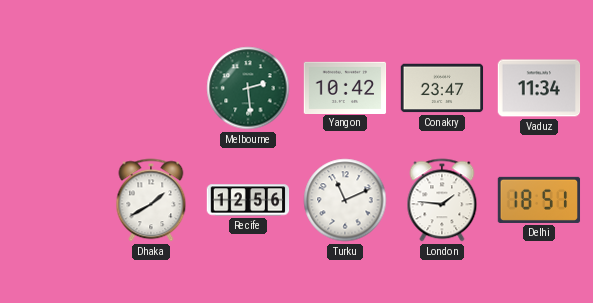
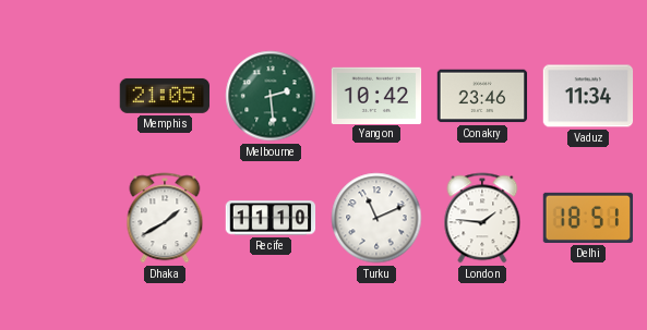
Memphis: none -> 21:05 (165, 96)
Conakry: 23:47 -> 23:46 (482, 96)
Recife: 12:56 -> 11:10 (271, 218)
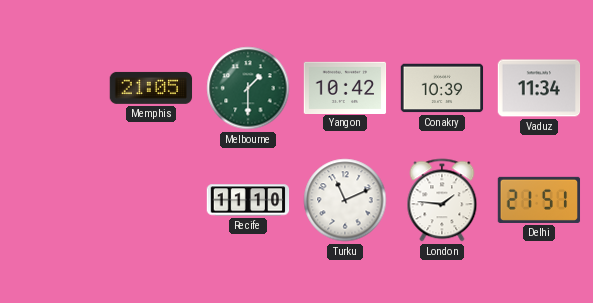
Melbourne: 2:29 -> 1:30 (248, 88)
Conakry: 23:46 -> 10:39 (442, 88)
Dhaka: 1:40 -> none (165, 218)
Delhi: 18:51 -> 21:51 (539, 200)
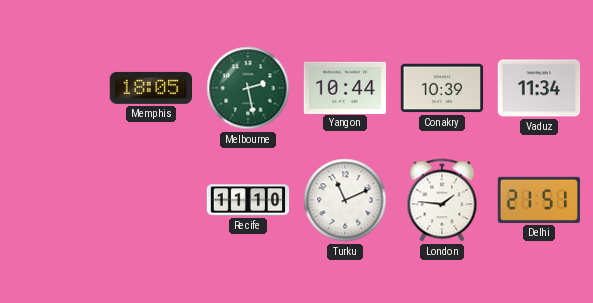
Memphis: 21:05 -> 18:05 (151, 88)
Melbourne: 1:30 -> 2:28 (248, 88)
Yangon: 10:42 -> 10:44 (345, 87)
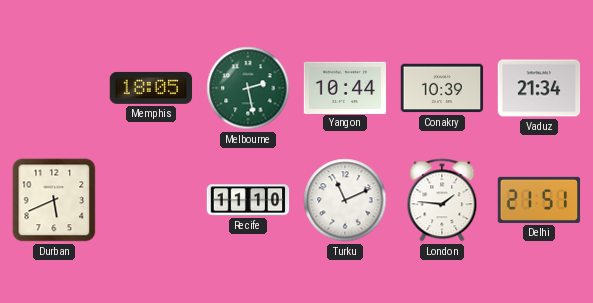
Vaduz: 11:34 -> 21:34 (539, 88)
Durban: none -> 5:41 (54, 200)
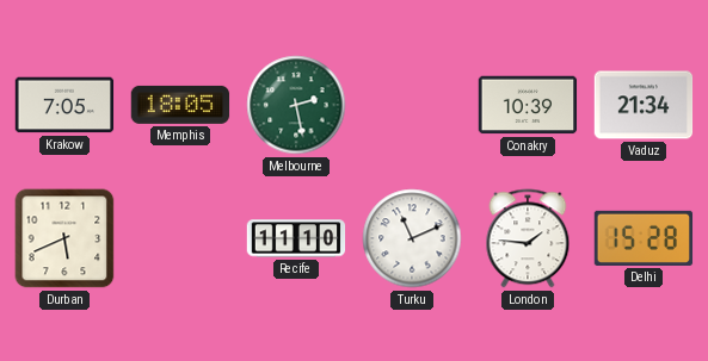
Krakow: none -> 7:05 (64, 105)
Yangon: 10:44 -> none (345, 87)
Delhi: 21:51 -> 15:28 (644, 238)
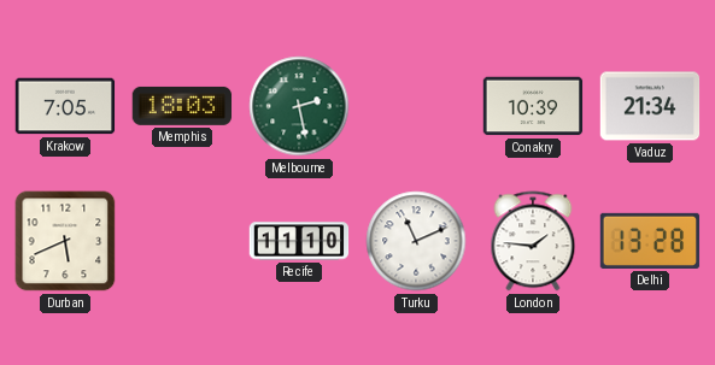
Memphis: 18:05 -> 18:03 (182, 106)
Delhi: 15:28 -> 13:28 (650, 241)
